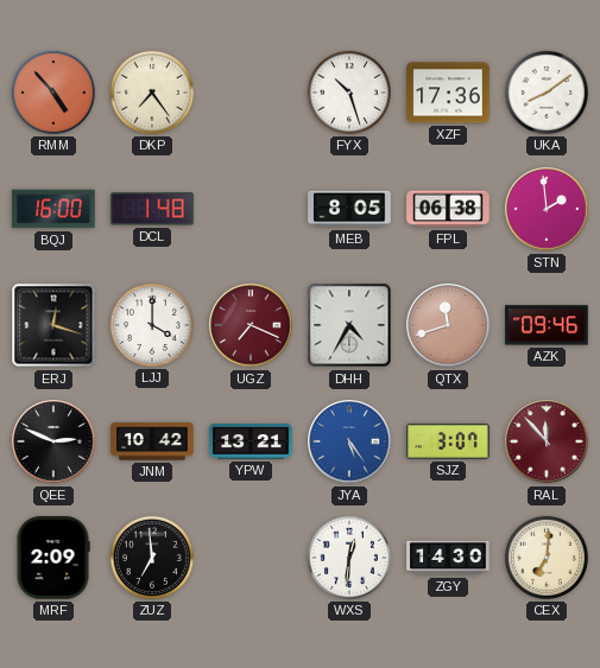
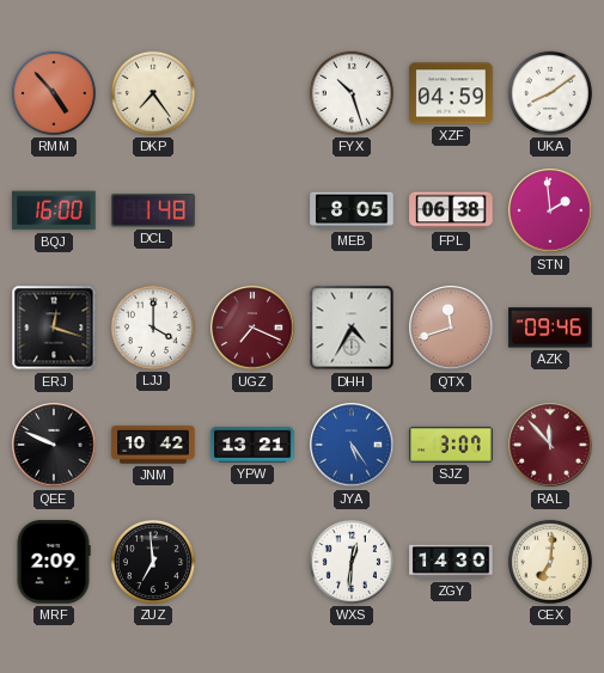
XZF: 17:36 -> 04:59 (451, 93)
QEE: 2:49 -> 9:49 (54, 445)
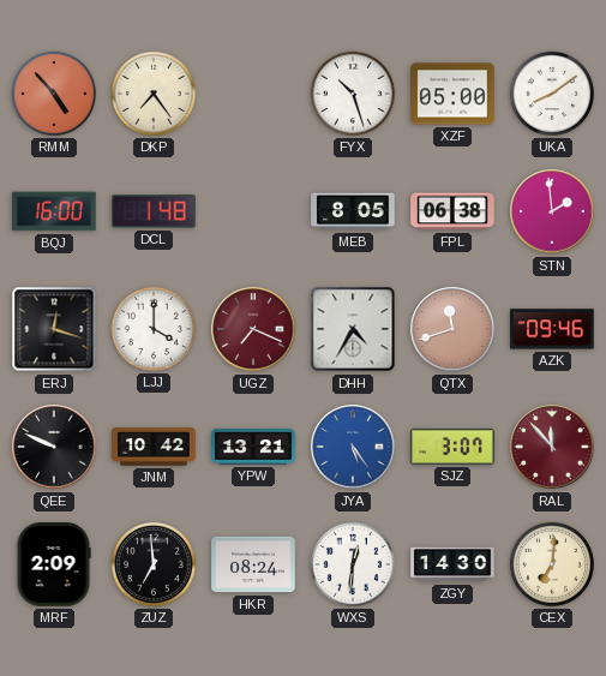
XZF: 04:59 -> 05:00 (452, 94)
HKR: none -> 08:24 (253, 564)
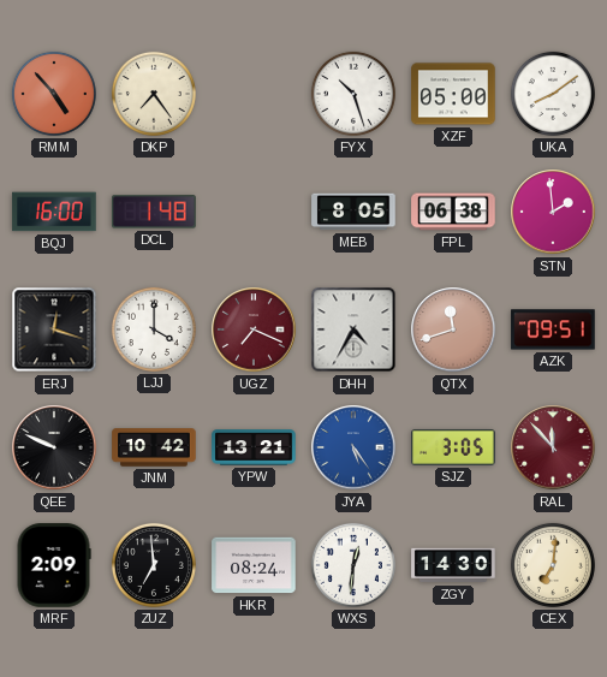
AZK: 09:46 -> 09:51 (553, 329)
SJZ: 3:07 -> 3:05 (453, 447)
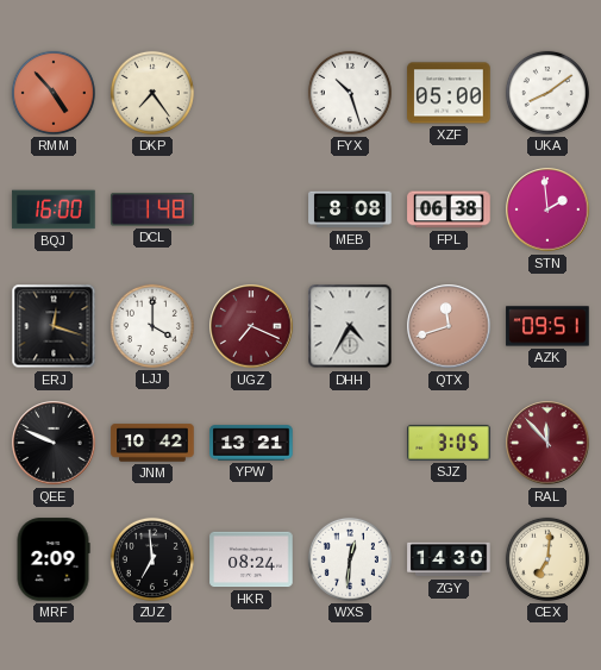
MEB: 8:05 -> 8:08 (350, 209)
JYA: 5:24 -> none (353, 447)
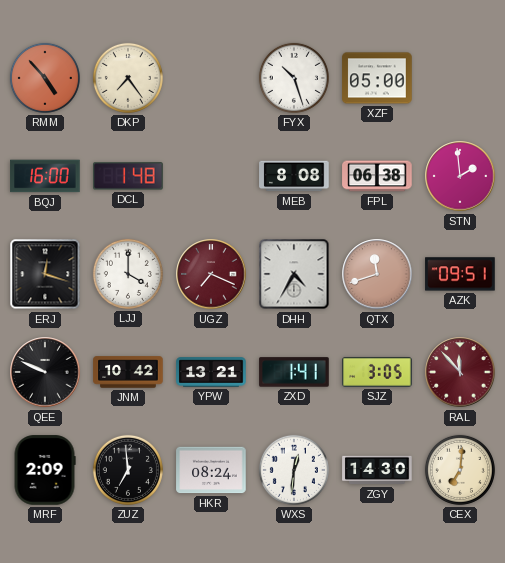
UKA: 8:09 -> none (547, 93)
ZXD: none -> 1:41 (294, 372)
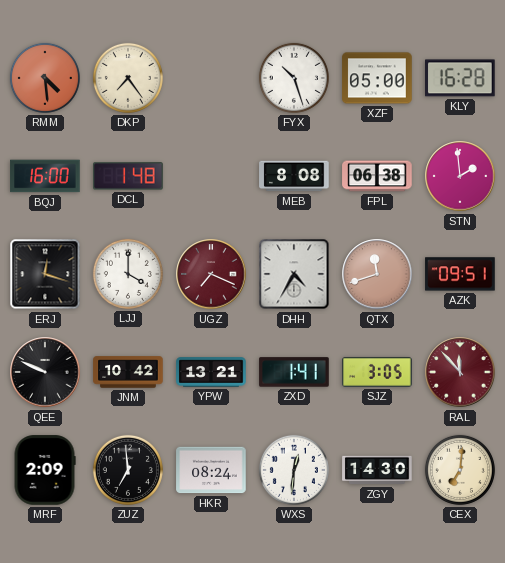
RMM: 4:53 -> 4:29 (45, 78)
KLY: none -> 16:28 (461, 78)
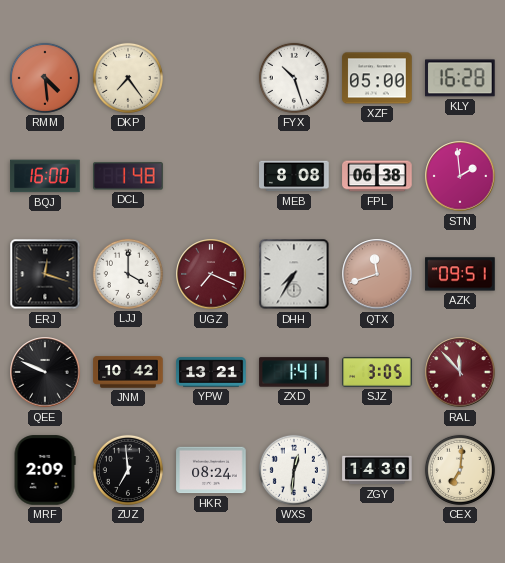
DHH: 4:35 -> 7:35 (294, 274)
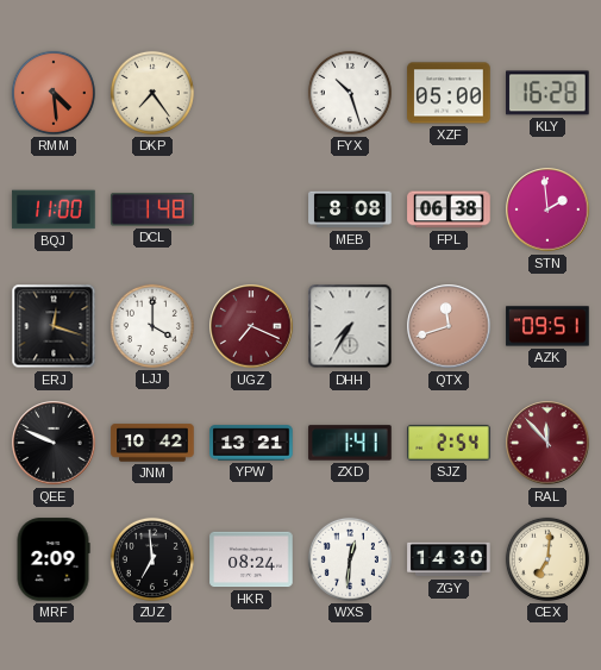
BQJ: 16:00 -> 11:00 (54, 209)
SJZ: 3:05 -> 2:54 (449, 443)
